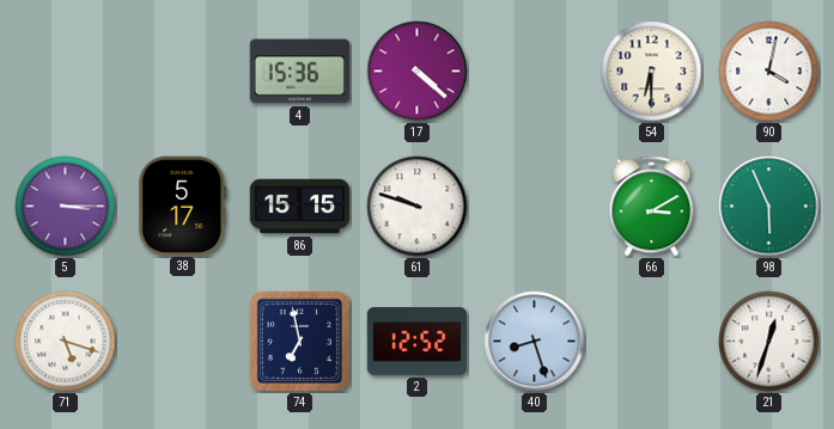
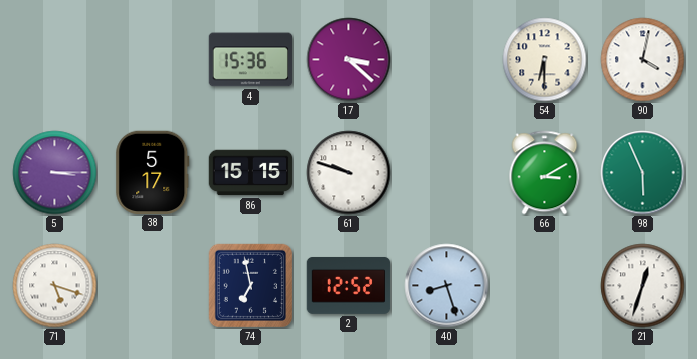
17: 4:22 -> 3:22 (349, 60)
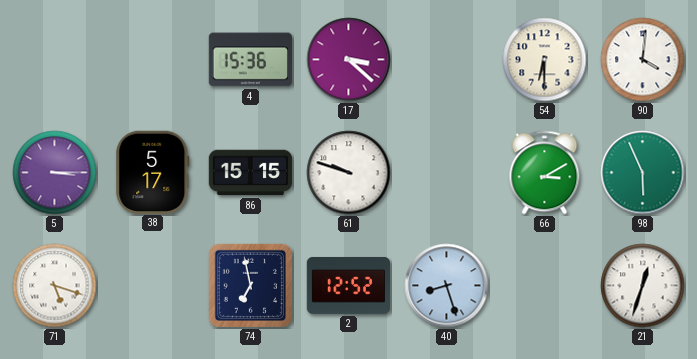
90: 4:02 -> 4:01 (643, 60)
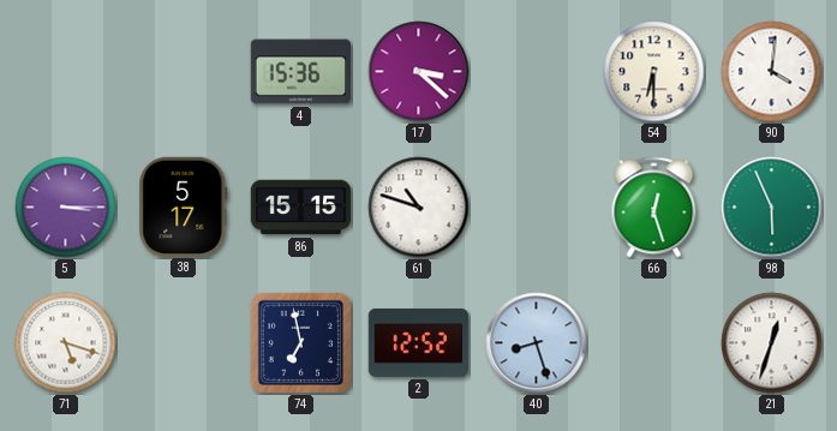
61: 9:48 -> 10:48 (419, 208)
66: 3:10 -> 12:27 (654, 208)
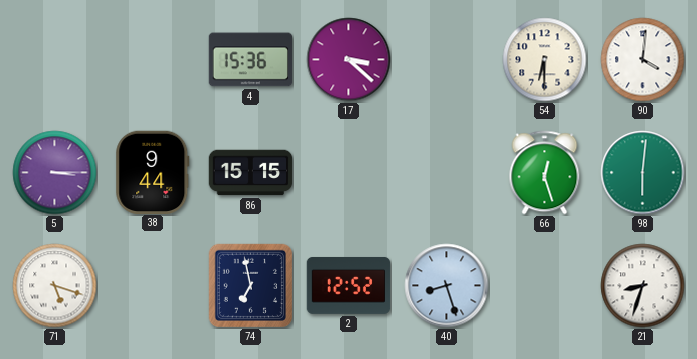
38: 5:17 -> 9:44 (153, 172)
61: 10:48 -> none (419, 208)
98: 5:56 -> 6:01 (643, 173)
21: 12:33 -> 8:33 (643, 286)
